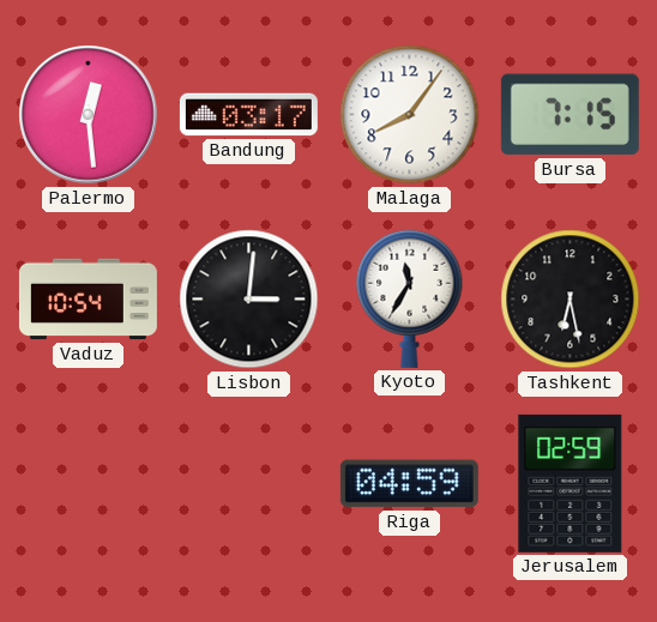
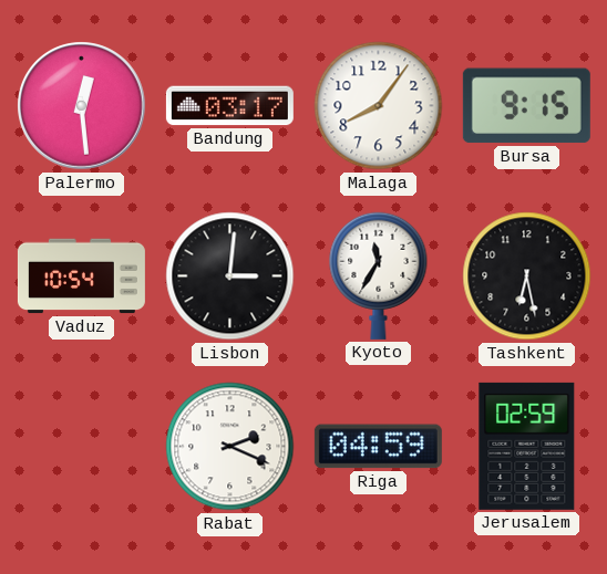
Bursa: 7:15 -> 9:15 (526, 106)
Rabat: none -> 2:19 (230, 447)
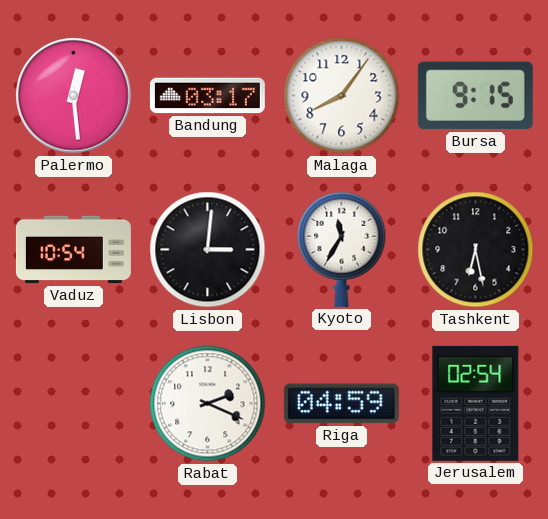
Jerusalem: 02:59 -> 02:54 (476, 403)
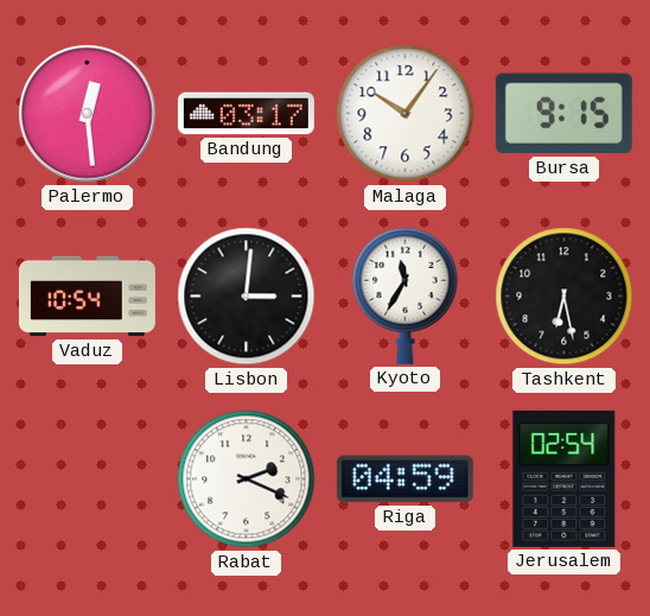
Malaga: 8:06 -> 10:06 (406, 114)
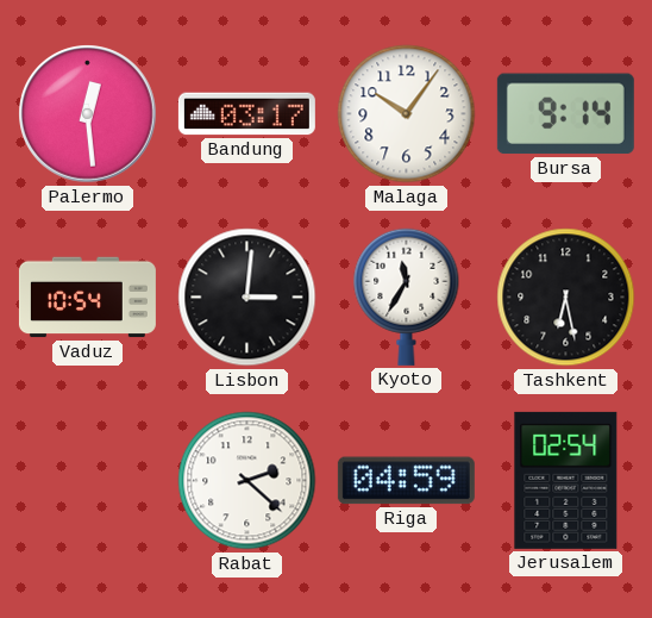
Bursa: 9:15 -> 9:14 (565, 114)
Rabat: 2:19 -> 2:22 (247, 481)
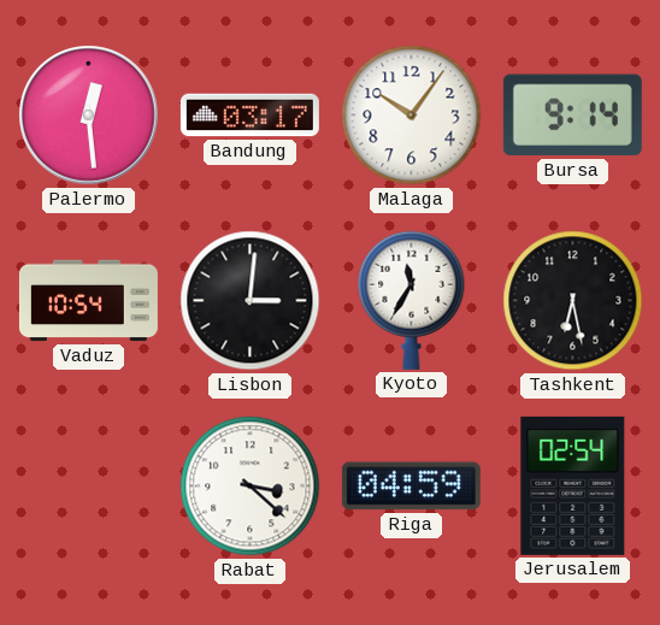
Rabat: 2:22 -> 3:22 (251, 487)
